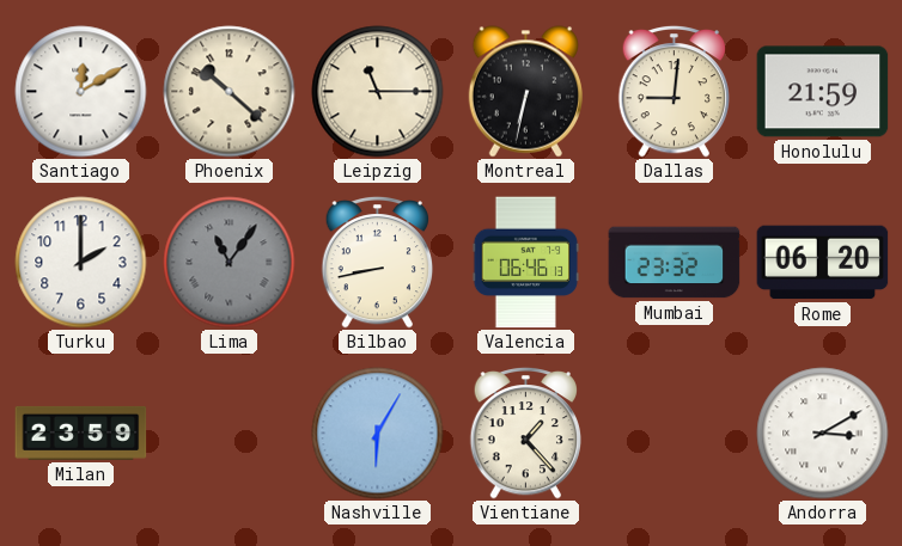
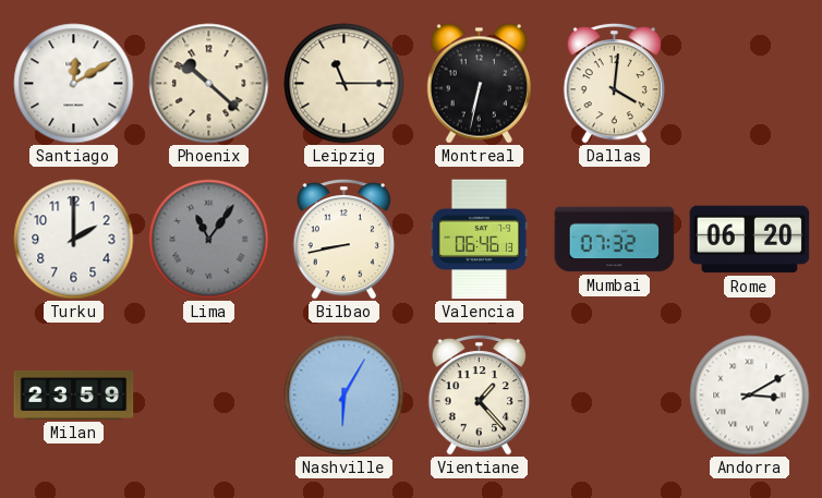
Dallas: 9:01 -> 4:01 (614, 83)
Honolulu: 21:59 -> none (823, 92)
Mumbai: 23:32 -> 07:32 (615, 240)
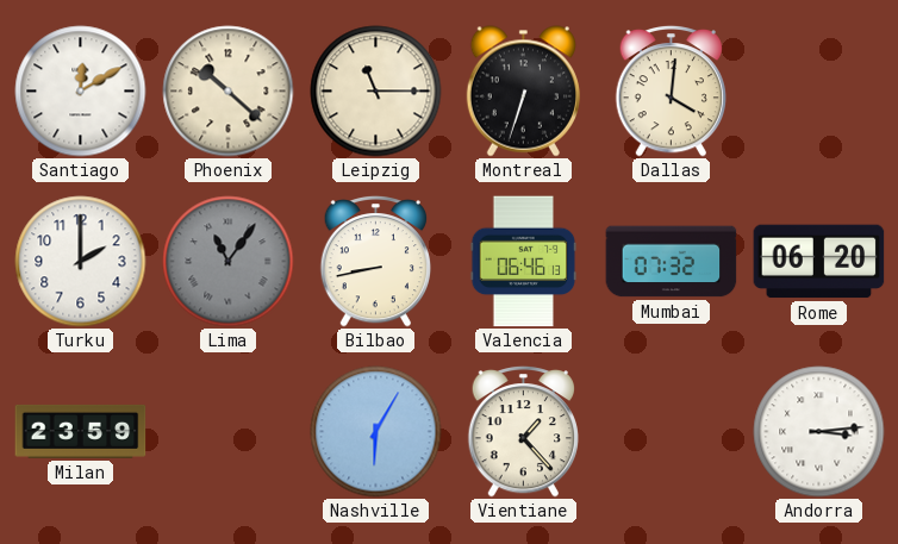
Montreal: 6:32 -> 6:33 (523, 92)
Andorra: 3:10 -> 3:14 (819, 432)
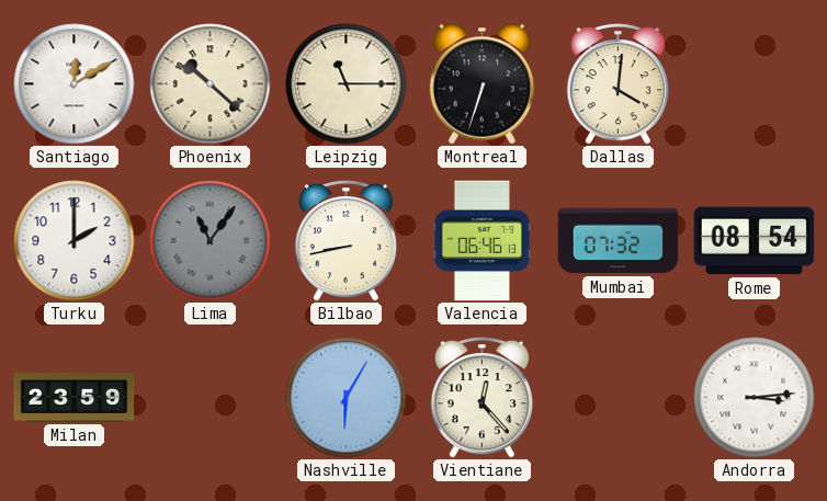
Rome: 06:20 -> 08:54 (755, 241)
Vientiane: 1:23 -> 12:23 (482, 397)
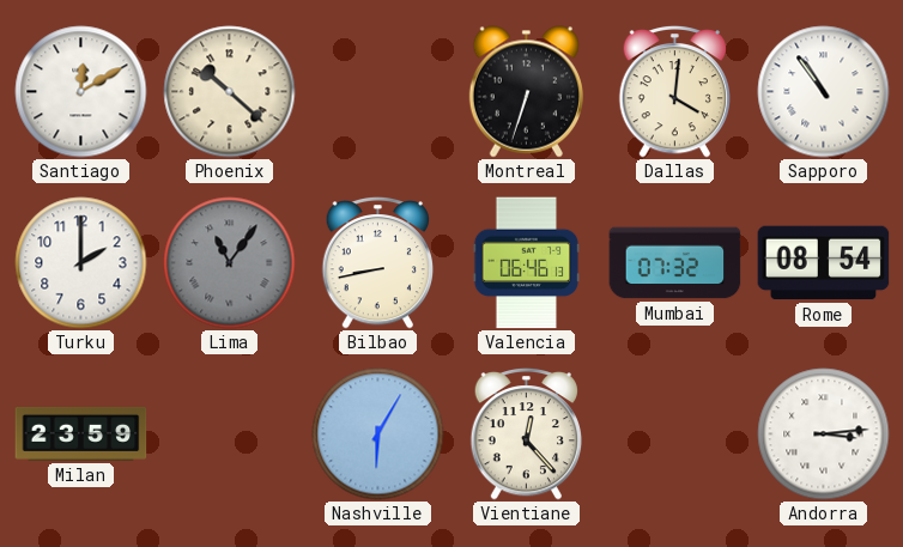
Leipzig: 11:15 -> none (347, 84)
Sapporo: none -> 10:54 (824, 92)
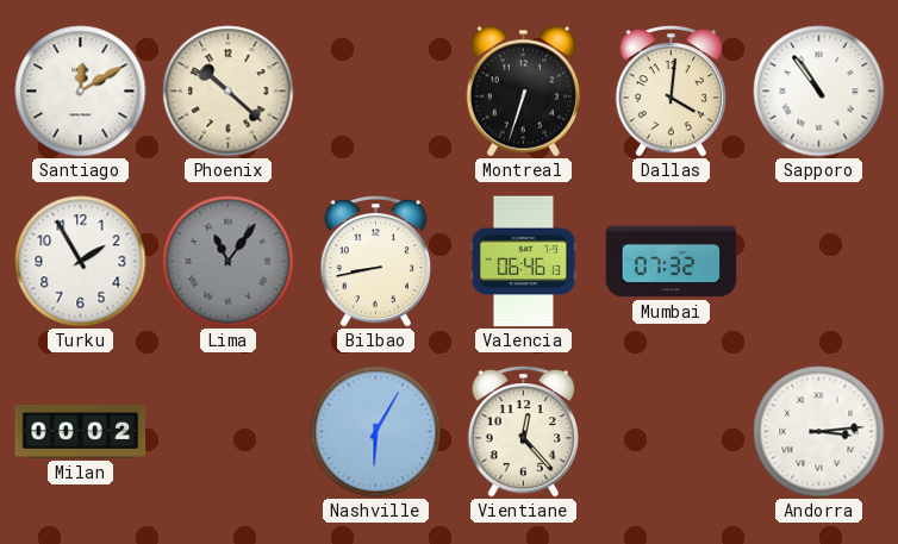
Turku: 2:00 -> 1:55 (81, 262)
Rome: 08:54 -> none (824, 263)
Milan: 23:59 -> 00:02 (81, 431)
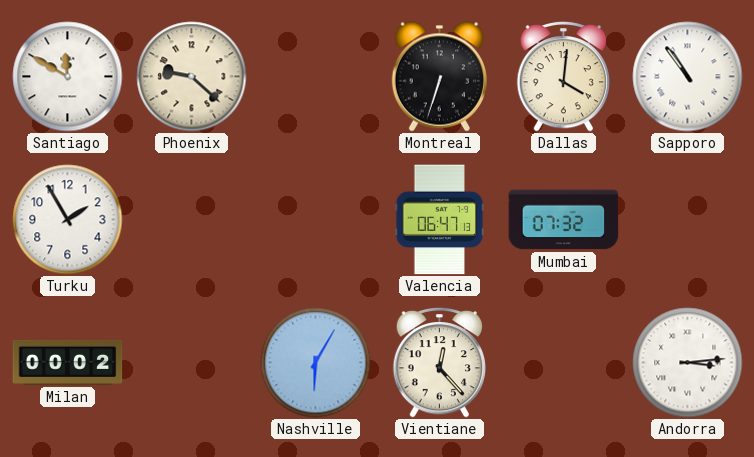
Santiago: 12:10 -> 11:50 (68, 77)
Phoenix: 10:22 -> 9:22 (192, 77)
Lima: 11:06 -> none (229, 262)
Bilbao: 8:43 -> none (375, 261)
Valencia: 06:46 -> 06:47 (440, 220)
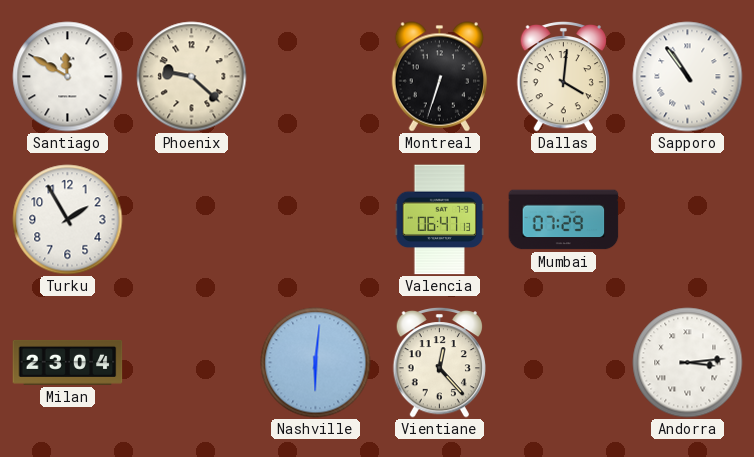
Mumbai: 07:32 -> 07:29 (564, 220)
Milan: 00:02 -> 23:04 (68, 362)
Nashville: 6:05 -> 6:01 (316, 363)
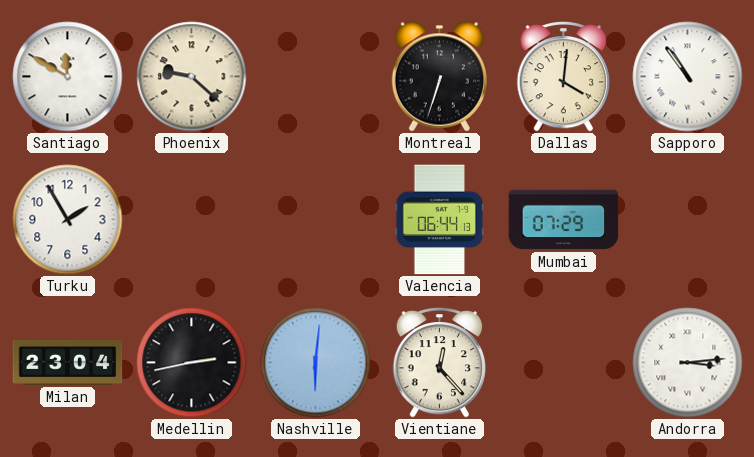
Valencia: 06:47 -> 06:44 (440, 220)
Medellin: none -> 2:43 (192, 363)
